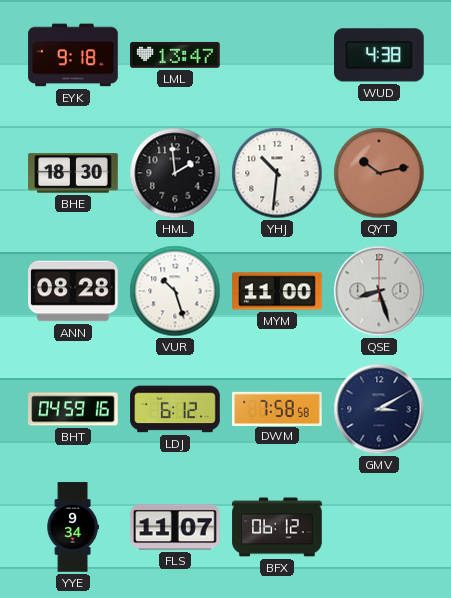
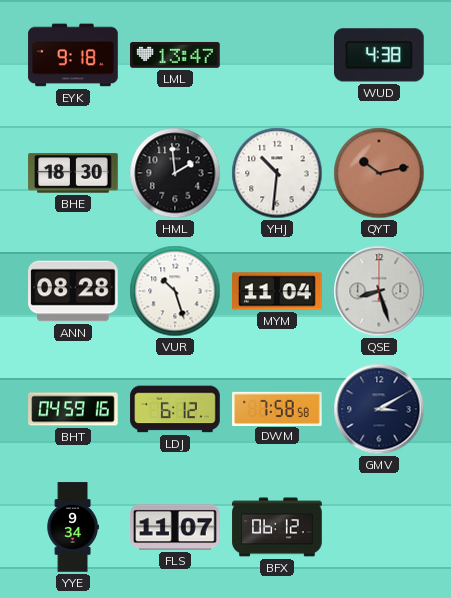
MYM: 11:00 -> 11:04 (277, 291)
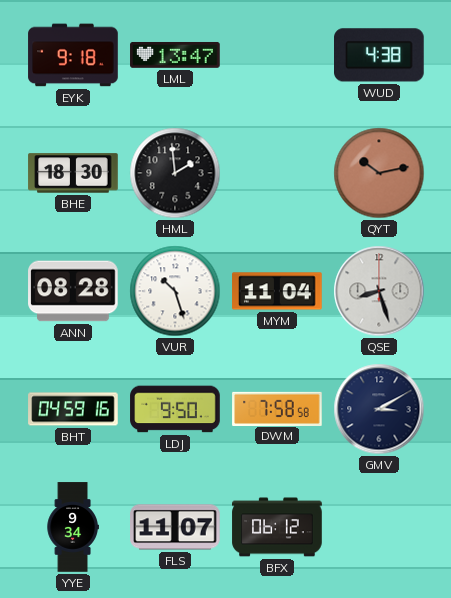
YHJ: 10:31 -> none (277, 173)
LDJ: 6:12 -> 9:50 (175, 409)
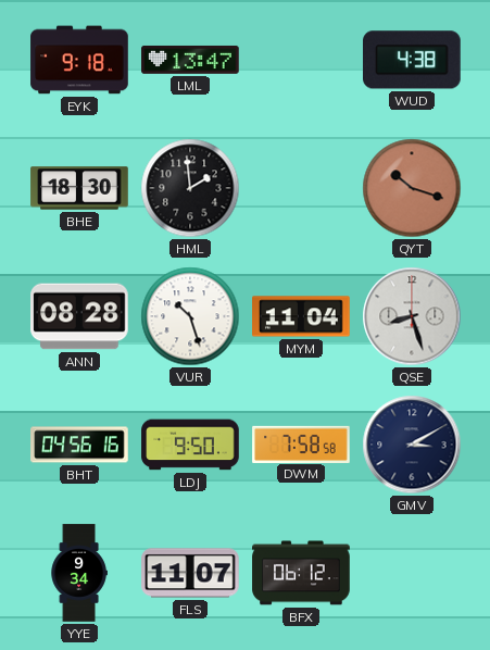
QYT: 10:13 -> 10:18 (412, 188)
BHT: 04:59 -> 04:56 (79, 445)
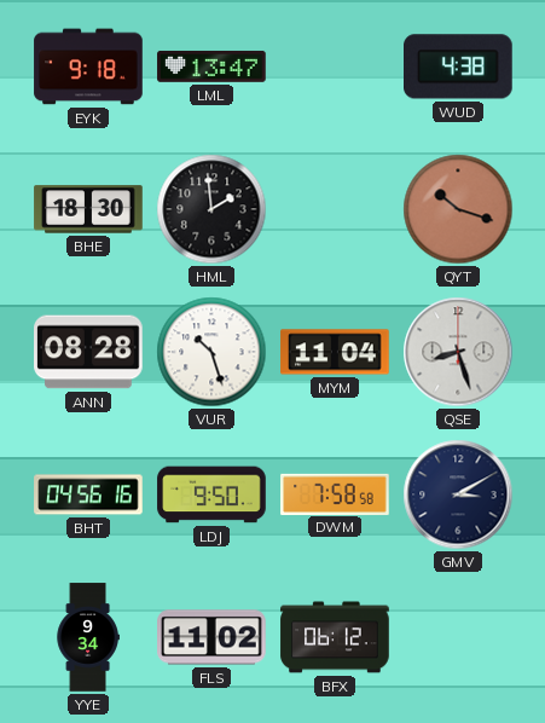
FLS: 11:07 -> 11:02 (211, 637)
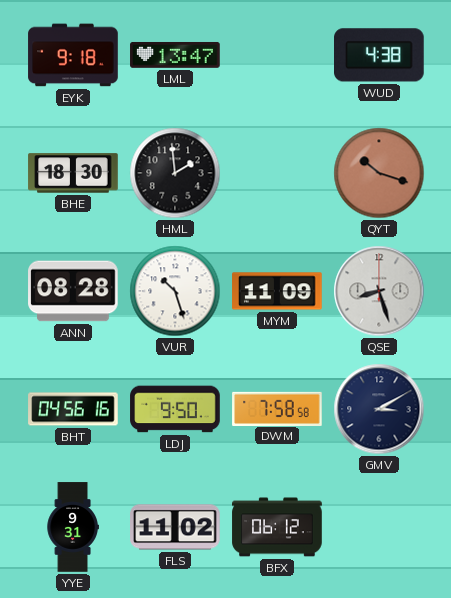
MYM: 11:04 -> 11:09 (277, 291)
YYE: 9:34 -> 9:31 (73, 527)
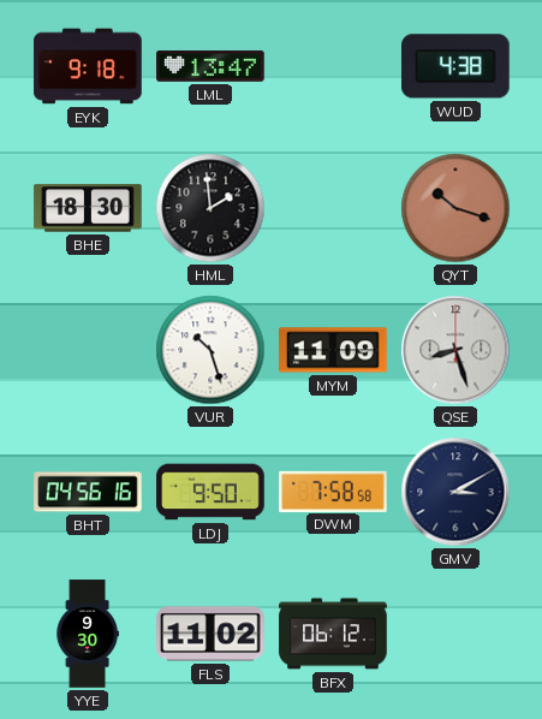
ANN: 08:28 -> none (73, 291)
YYE: 9:31 -> 9:30 (88, 634)
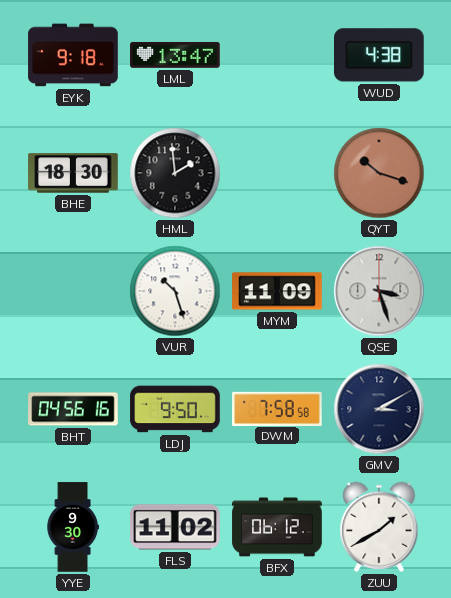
QSE: 8:27 -> 3:27 (379, 291)
ZUU: none -> 1:40 (379, 527)
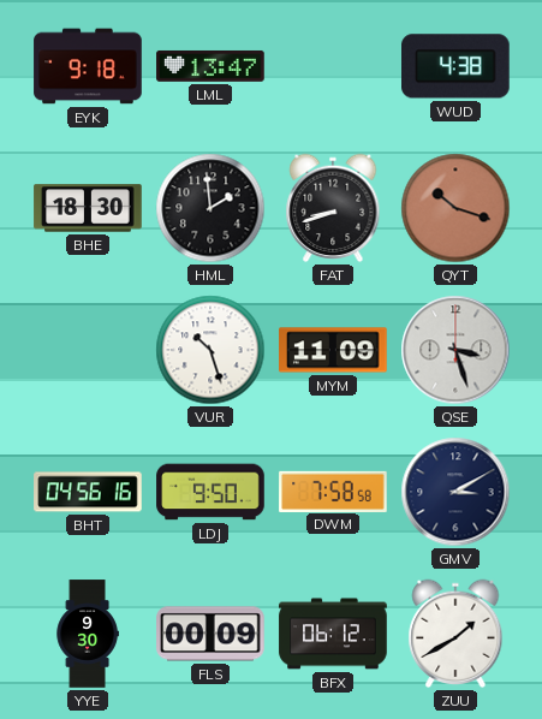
FAT: none -> 8:42 (333, 208)
FLS: 11:02 -> 00:09 (210, 634)
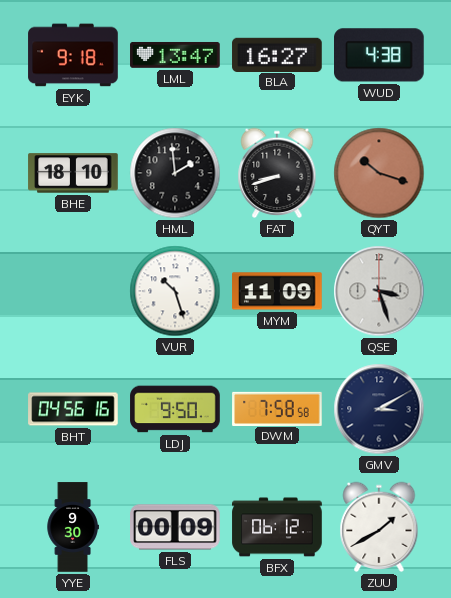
BLA: none -> 16:27 (277, 54)
BHE: 18:30 -> 18:10 (73, 173)
